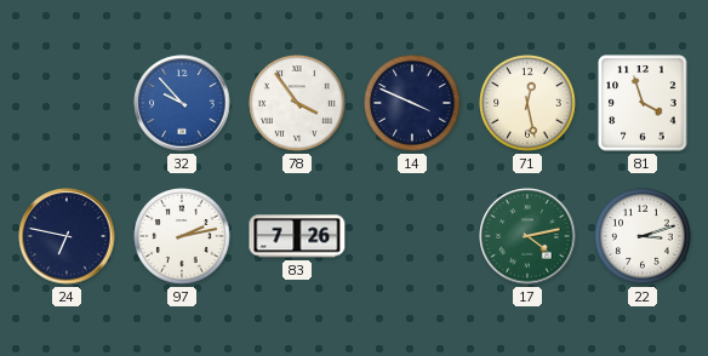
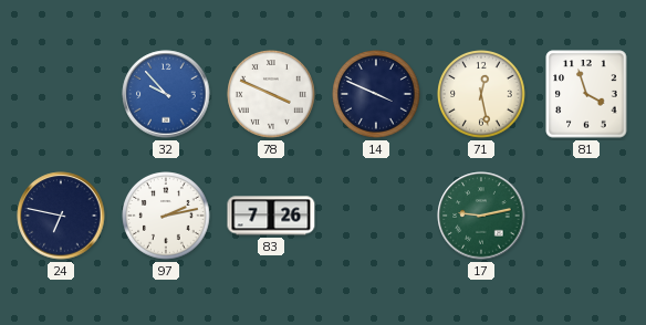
78: 3:54 -> 3:49 (271, 94)
17: 4:13 -> 9:13 (481, 216)
22: 3:12 -> none (643, 236)
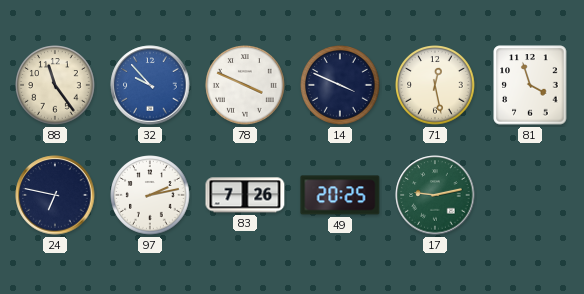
88: none -> 11:24 (55, 85)
49: none -> 20:25 (340, 195)
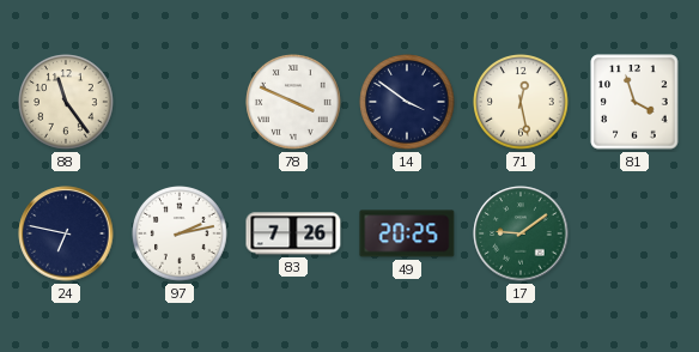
32: 9:53 -> none (150, 85)
14: 3:49 -> 3:51 (407, 102)
17: 9:13 -> 9:09 (521, 233)
